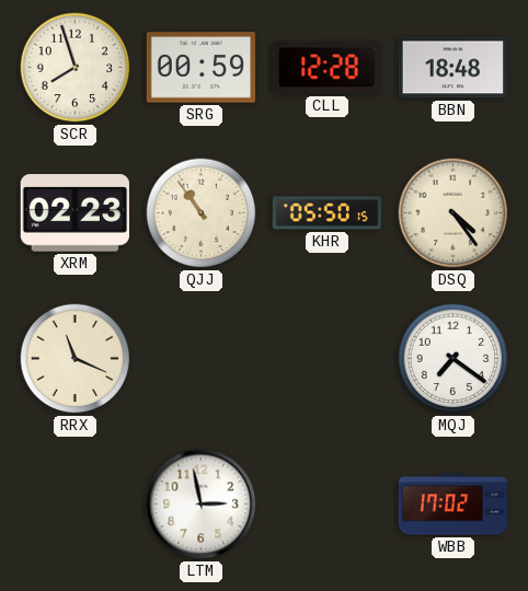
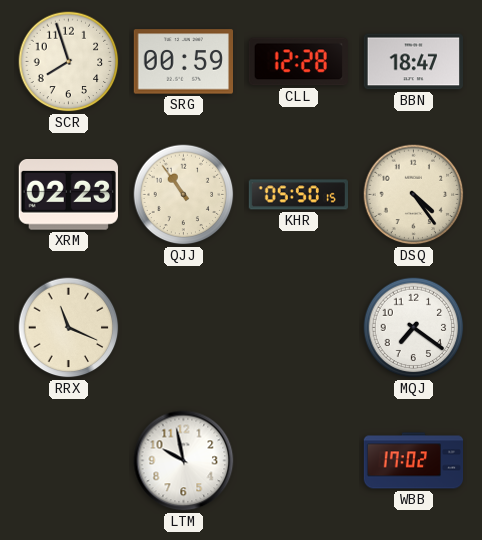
BBN: 18:48 -> 18:47 (413, 62)
LTM: 2:58 -> 9:58 (184, 461)
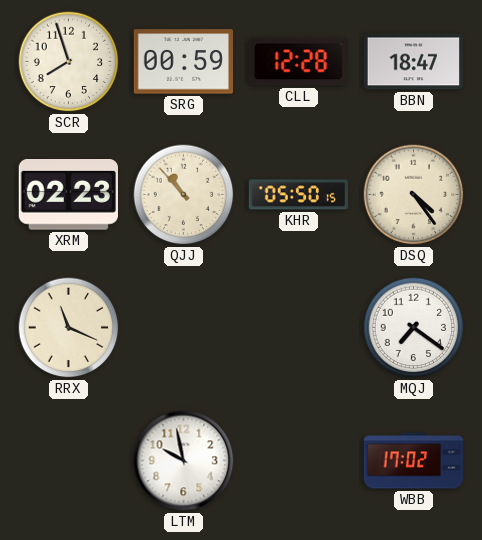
QJJ: 10:54 -> 10:53 (184, 195)
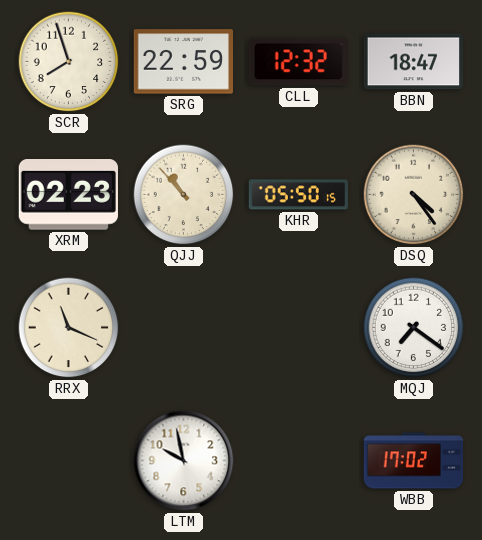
SRG: 00:59 -> 22:59 (183, 62)
CLL: 12:28 -> 12:32 (298, 62)
